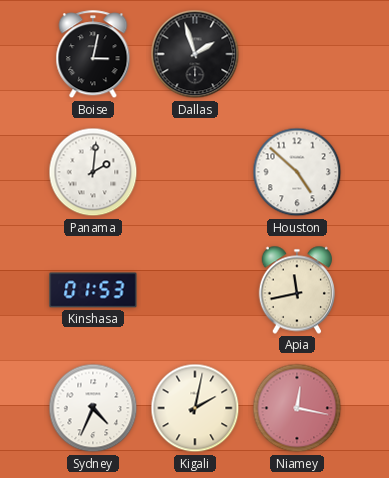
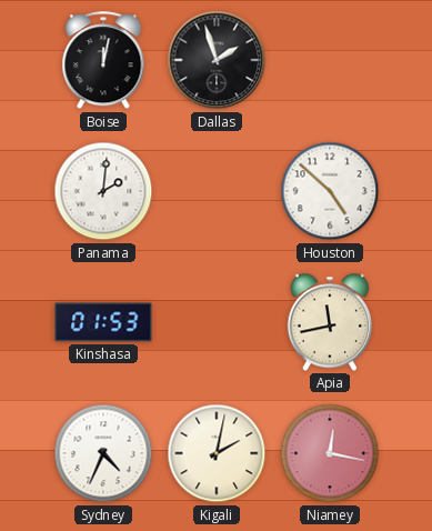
Boise: 3:02 -> 12:02 (103, 61)
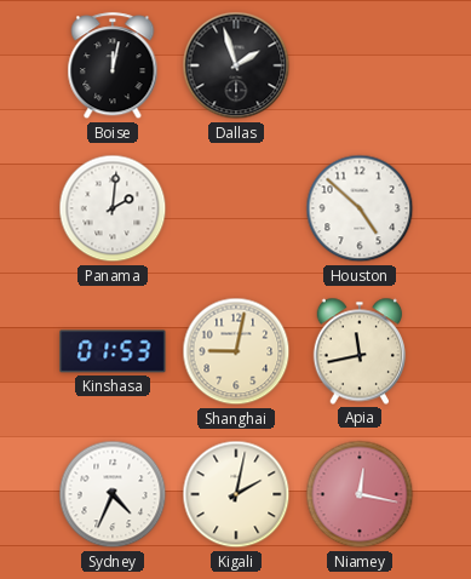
Shanghai: none -> 9:02 (236, 351)
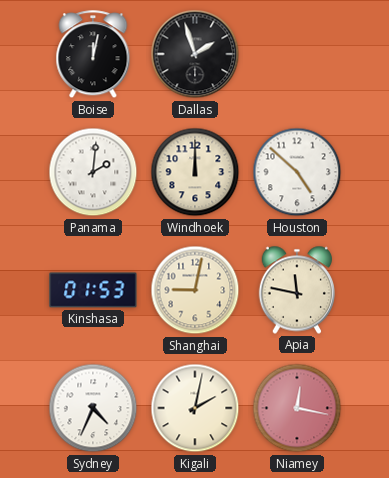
Windhoek: none -> 12:00 (195, 172)
Apia: 11:43 -> 11:47 (296, 290)
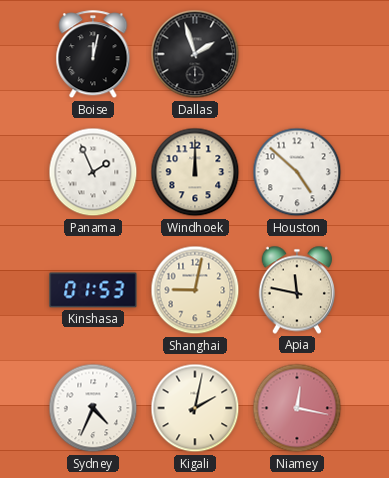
Panama: 2:01 -> 1:56 (93, 172)
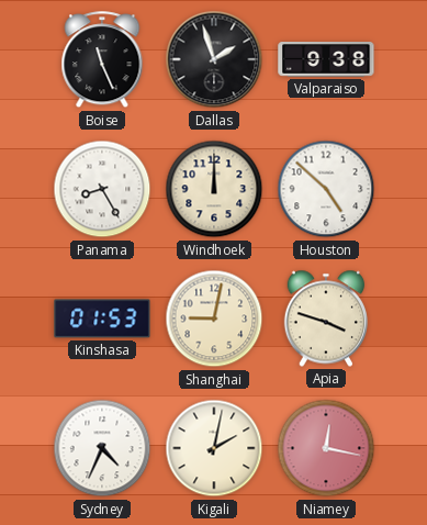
Boise: 12:02 -> 11:26 (102, 60)
Valparaiso: none -> 9:38 (326, 59)
Panama: 1:56 -> 8:25 (102, 189)
Apia: 11:47 -> 3:48 (325, 319)
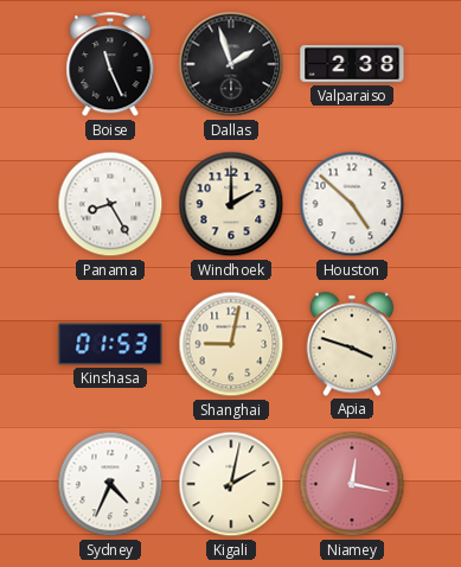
Valparaiso: 9:38 -> 2:38 (352, 64)
Windhoek: 12:00 -> 2:00 (231, 204)
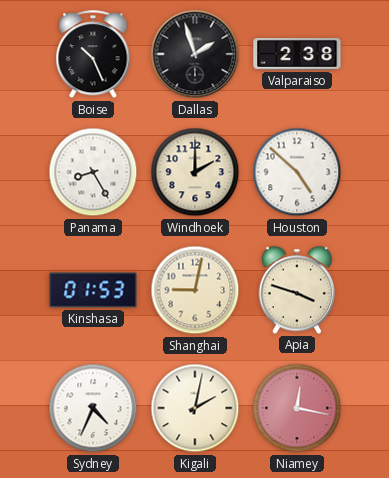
Boise: 11:26 -> 10:26 (93, 55)
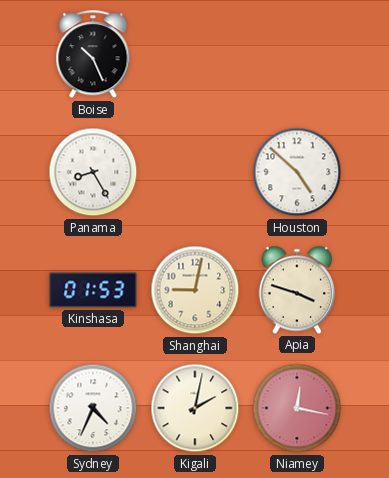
Dallas: 1:57 -> none (195, 54)
Valparaiso: 2:38 -> none (297, 54)
Windhoek: 2:00 -> none (195, 172)
